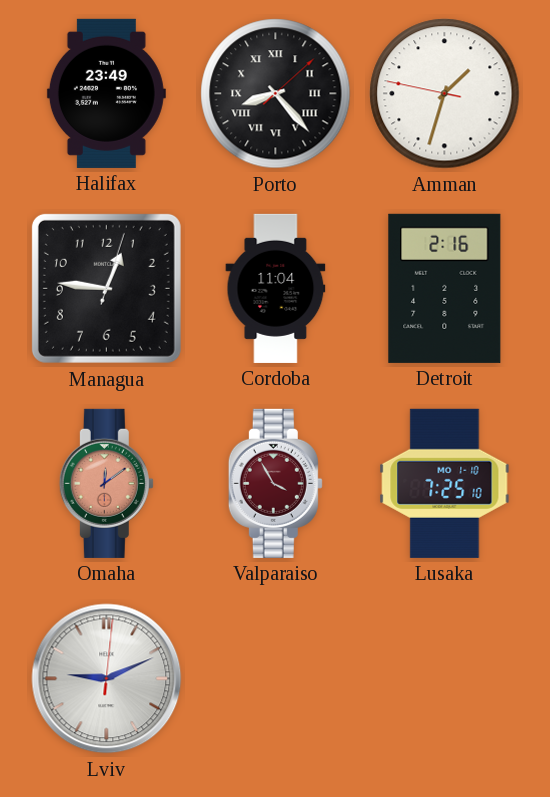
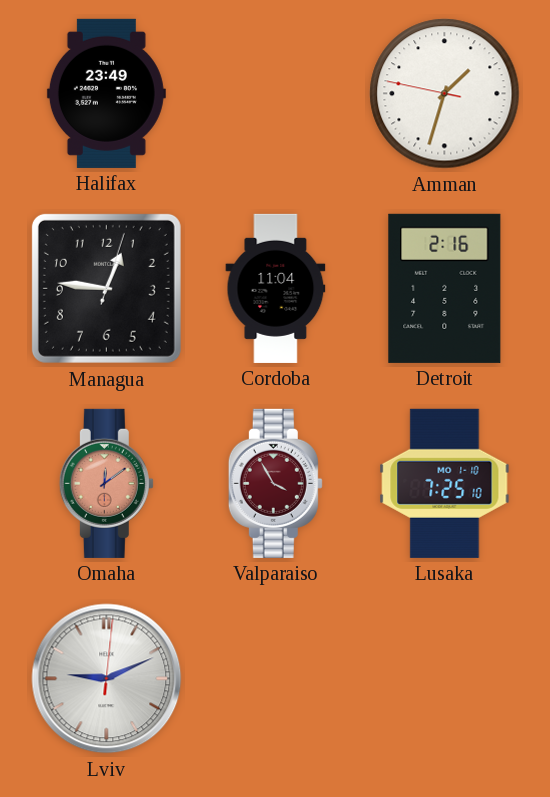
Porto: 8:23 -> none (276, 94)
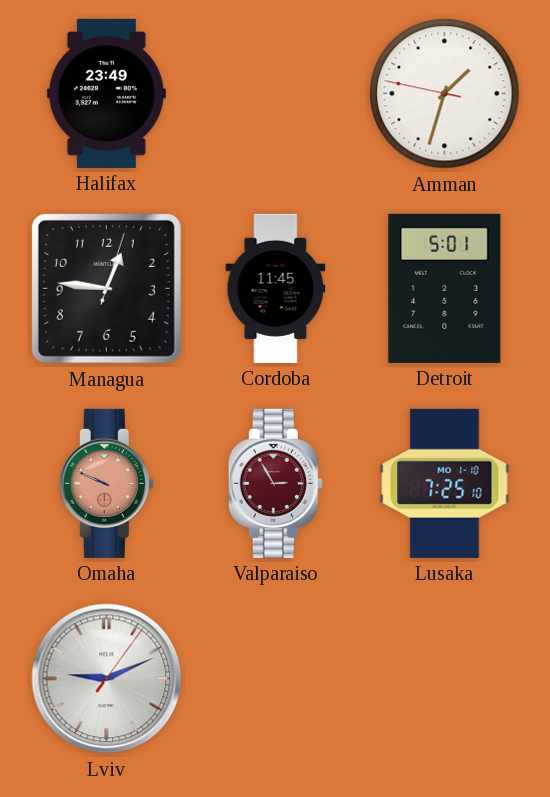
Cordoba: 11:04 -> 11:45 (276, 288)
Detroit: 2:16 -> 5:01 (445, 288)
Omaha: 12:09 -> 9:49 (106, 483)
Valparaiso: 3:55 -> 2:55 (275, 483)
Lviv: 9:11:01 -> 9:11:06 (107, 679)
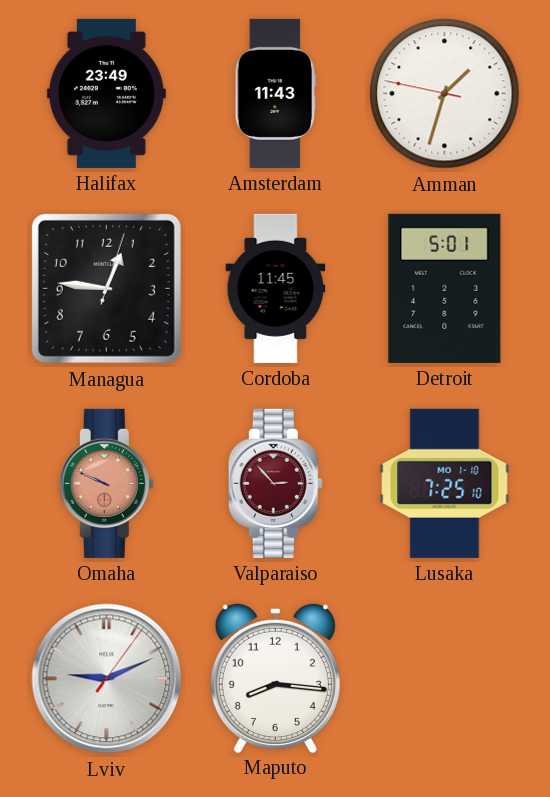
Amsterdam: none -> 11:43 (276, 93)
Valparaiso: 2:55 -> 2:53 (275, 483)
Maputo: none -> 8:16 (275, 677)
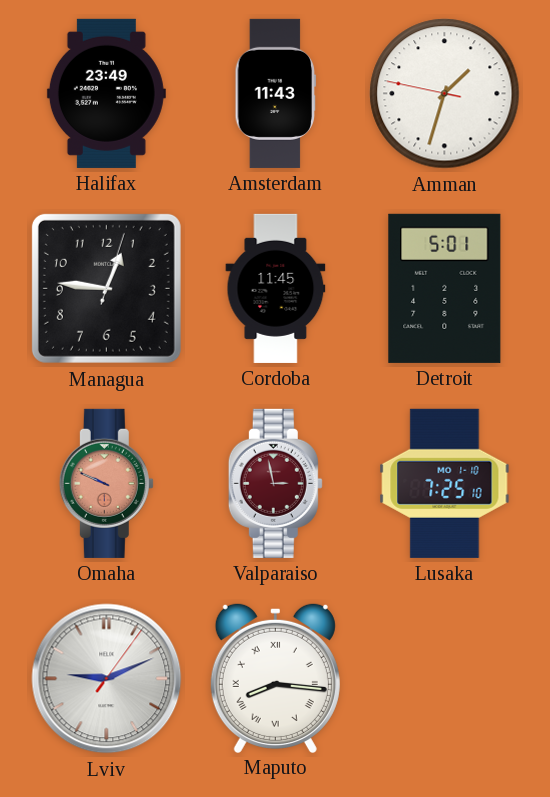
Valparaiso: 2:53 -> 2:58 (275, 483)
Maputo numerals: Arabic -> Roman (275, 677)
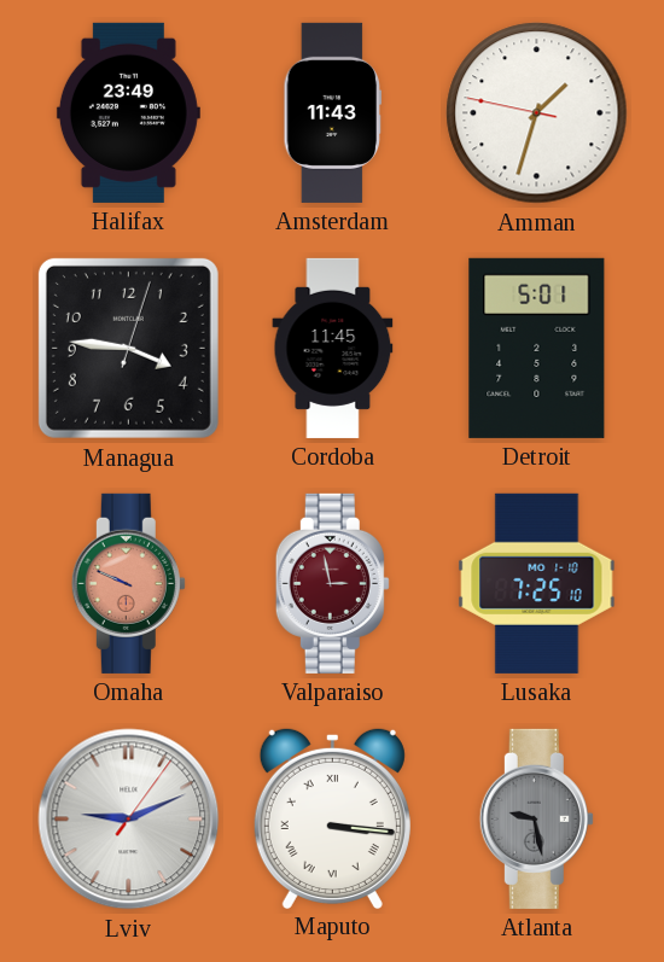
Managua: 12:46 -> 3:46 (128, 348)
Maputo: 8:16 -> 3:16 (332, 817)
Atlanta: none -> 9:28 (536, 818)
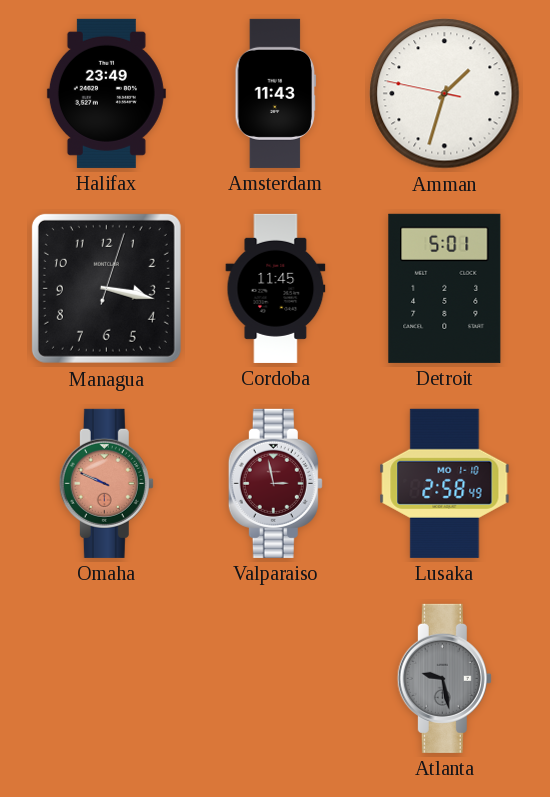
Managua: 3:46 -> 3:17 (106, 288)
Lusaka: 7:25 -> 2:58 (445, 483)
Lviv: 9:11 -> none (129, 820)
Maputo: 3:16 -> none (332, 817)
